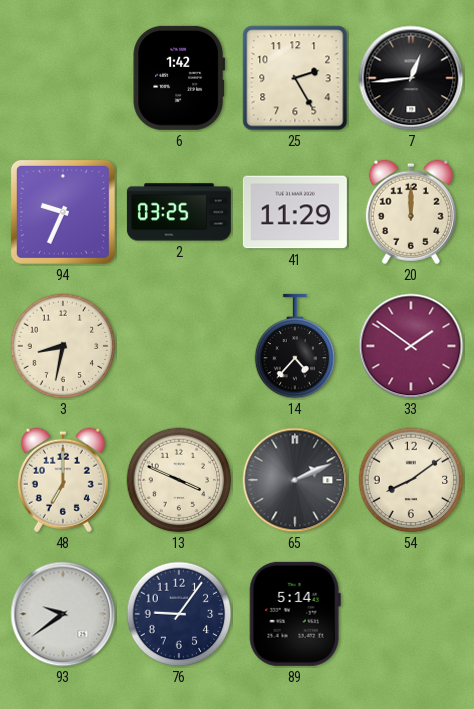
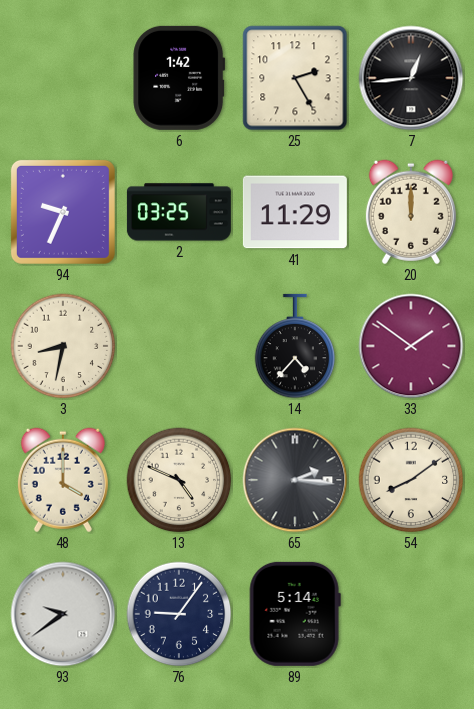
48: 7:00 -> 4:00 (63, 480)
13: 3:49 -> 4:49 (179, 480)
65: 2:11 -> 2:16 (295, 480)
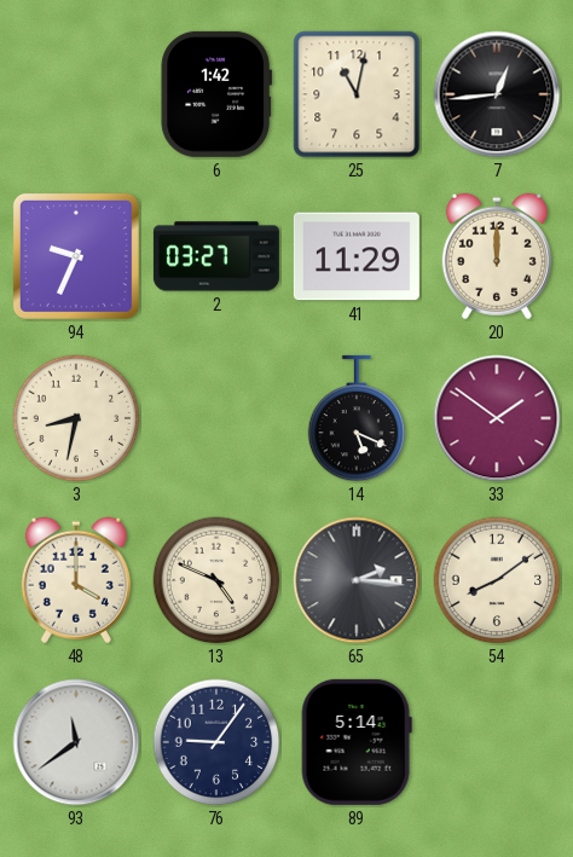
25: 2:25 -> 11:02 (357, 94)
2: 03:25 -> 03:27 (216, 256)
14: 4:37 -> 5:19 (357, 418)
93: 9:39 -> 11:39 (76, 742)
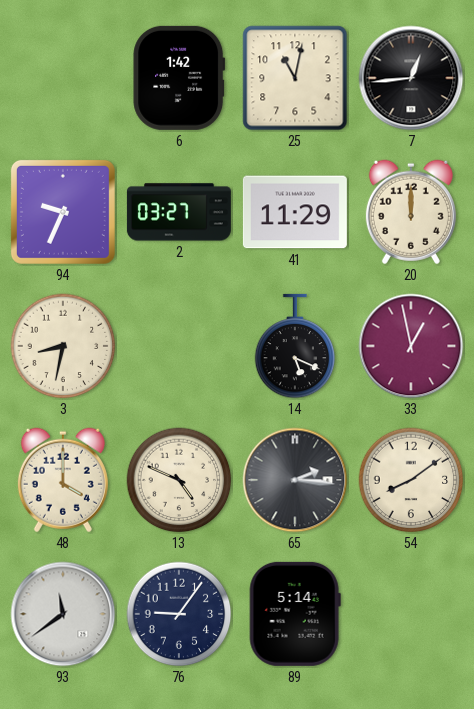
33: 1:51 -> 12:58 (411, 346)
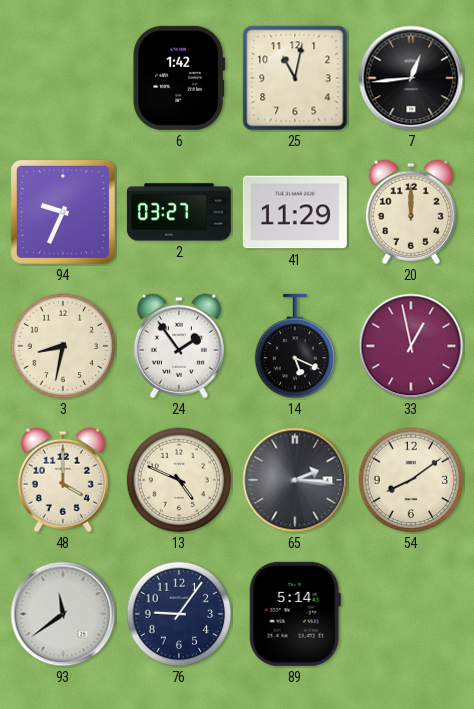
24: none -> 1:54 (179, 346)
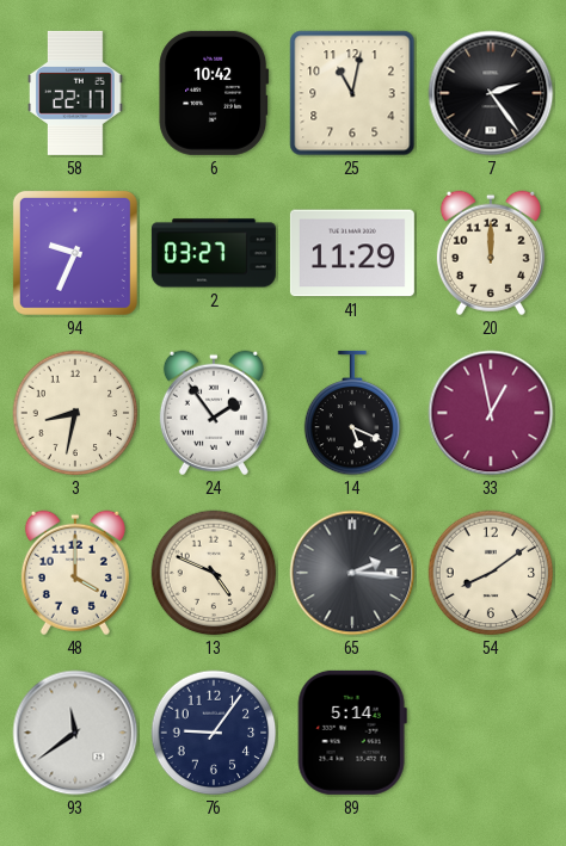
58: none -> 22:17 (75, 93)
6: 1:42 -> 10:42 (214, 93)
7: 12:44 -> 2:24 (491, 93)
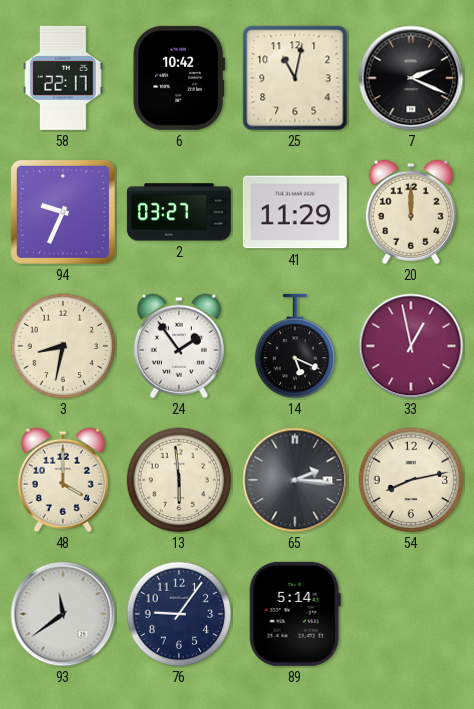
7: 2:24 -> 2:19 (411, 78)
13: 4:49 -> 5:59 (179, 480)
54: 8:09 -> 8:13 (411, 480)
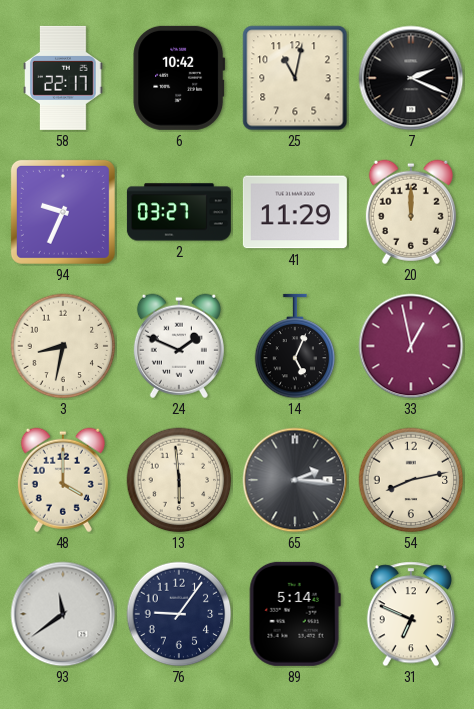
24: 1:54 -> 1:49 (179, 346)
14: 5:19 -> 5:04 (295, 346)
31: none -> 6:49 (410, 614)
